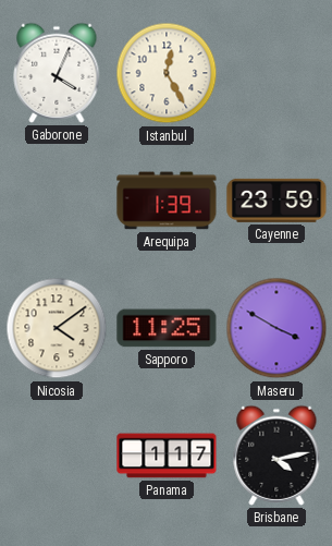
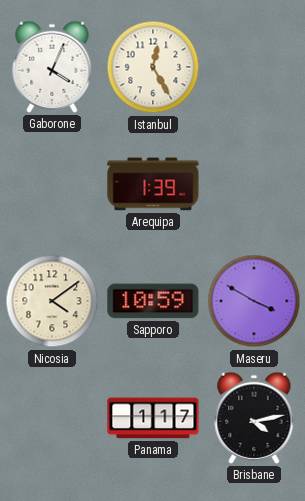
Cayenne: 23:59 -> none (276, 201)
Sapporo: 11:25 -> 10:59 (153, 301)
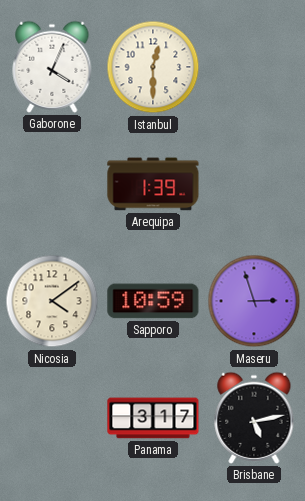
Istanbul: 12:25 -> 12:30 (153, 67)
Maseru: 3:50 -> 2:57 (254, 301)
Panama: 1:17 -> 3:17 (153, 418)
Brisbane: 4:13 -> 5:13 (254, 418)
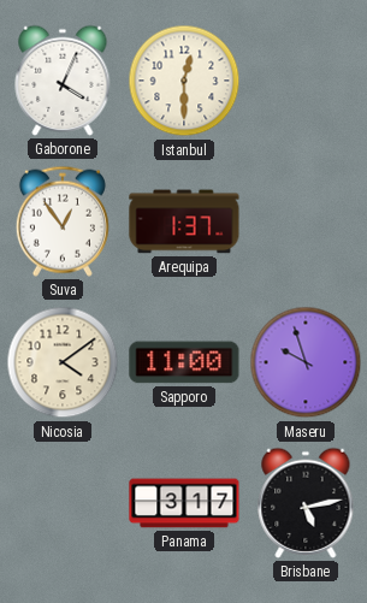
Suva: none -> 12:54 (63, 221)
Arequipa: 1:39 -> 1:37 (184, 221)
Sapporo: 10:59 -> 11:00 (184, 362)
Maseru: 2:57 -> 9:57 (306, 362)
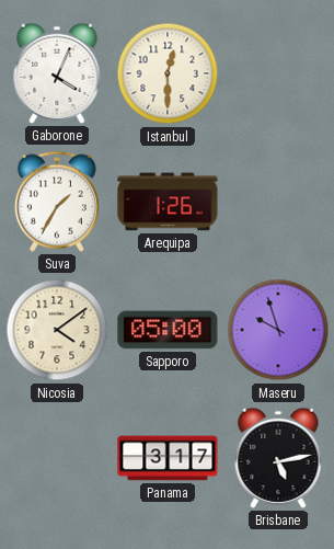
Suva: 12:54 -> 1:35 (57, 202)
Arequipa: 1:37 -> 1:26 (168, 202)
Sapporo: 11:00 -> 05:00 (168, 330)
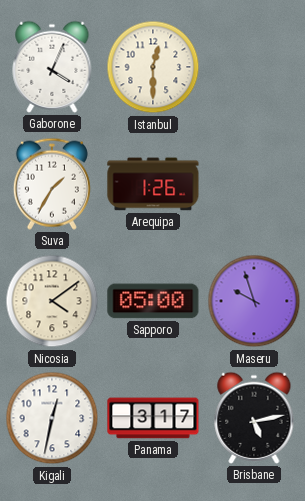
Kigali: none -> 12:32 (52, 418)
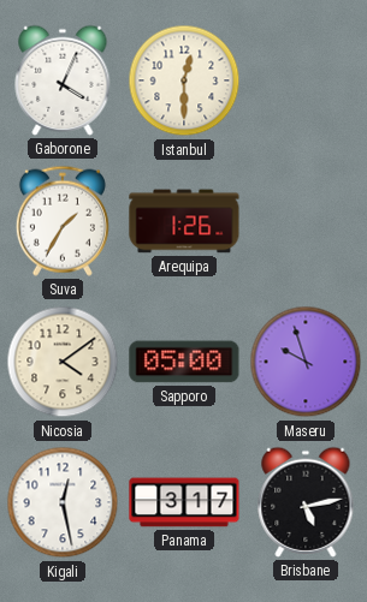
Kigali: 12:32 -> 12:28 (63, 502)
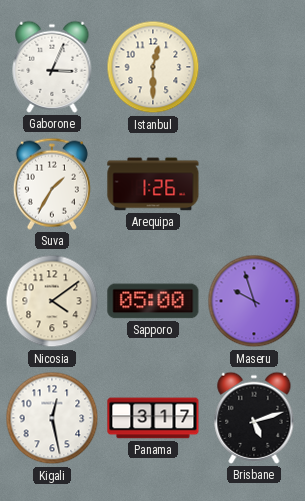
Gaborone: 4:04 -> 3:04 (52, 67)
Brisbane: 5:13 -> 5:12 (254, 418)
